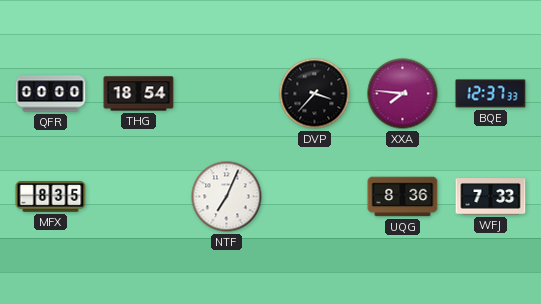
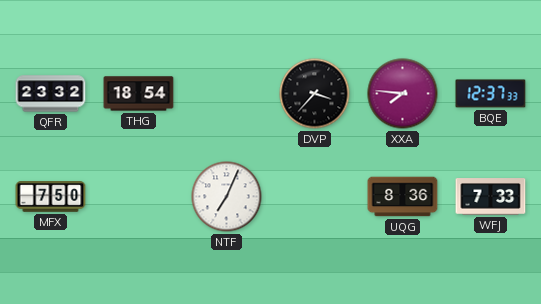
QFR: 00:00 -> 23:32 (51, 94)
MFX: 8:35 -> 7:50 (51, 197)
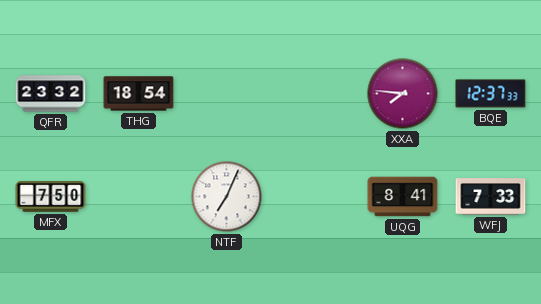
DVP: 3:37 -> none (315, 94)
UQG: 8:36 -> 8:41 (403, 197)
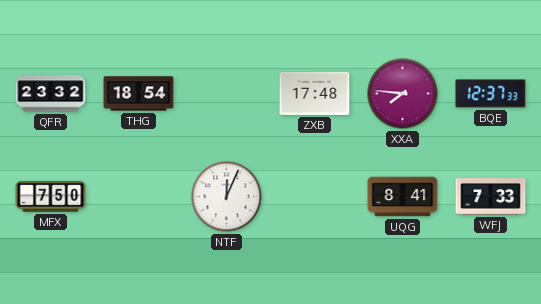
ZXB: none -> 17:48 (315, 93)
NTF: 7:04 -> 12:04 (227, 197)
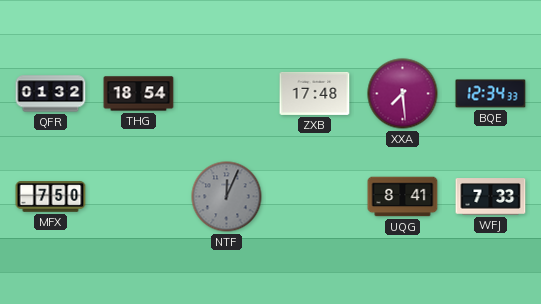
QFR: 23:32 -> 01:32 (51, 94)
XXA: 7:46 -> 7:29 (403, 94)
BQE: 12:37 -> 12:34 (491, 94)
NTF dial: white -> grey (227, 197)
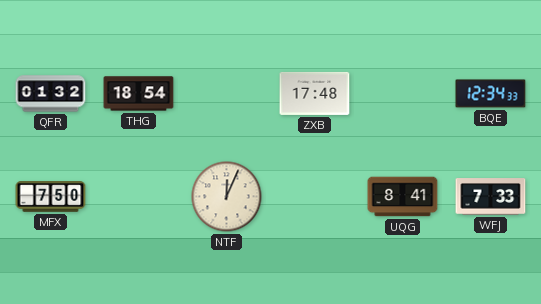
XXA: 7:29 -> none (403, 94)
NTF dial: grey -> cream (227, 197)
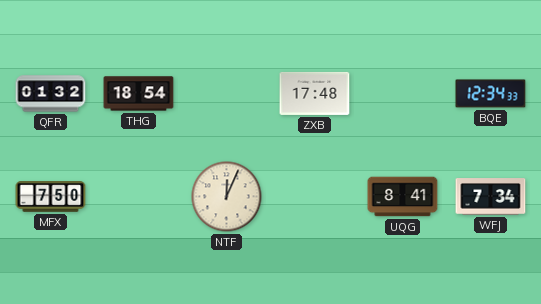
WFJ: 7:33 -> 7:34 (491, 197)
